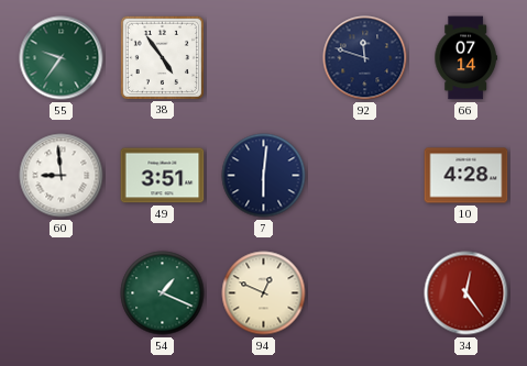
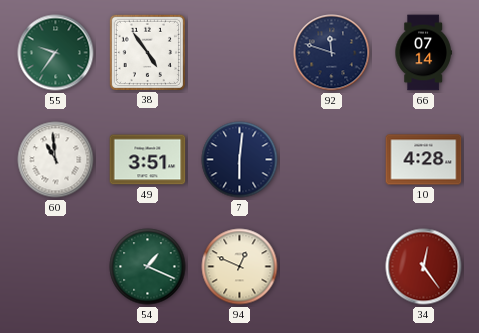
60: 8:59 -> 10:59 (56, 160)
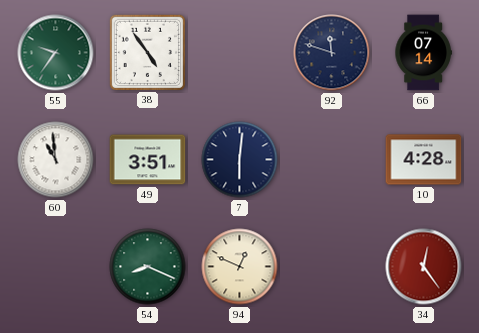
54: 1:19 -> 8:19 (148, 267)
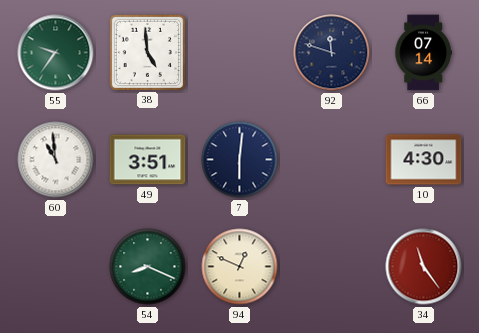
38: 4:54 -> 4:59 (147, 52)
10: 4:28 -> 4:30 (424, 160)
34: 12:24 -> 11:24 (424, 267)
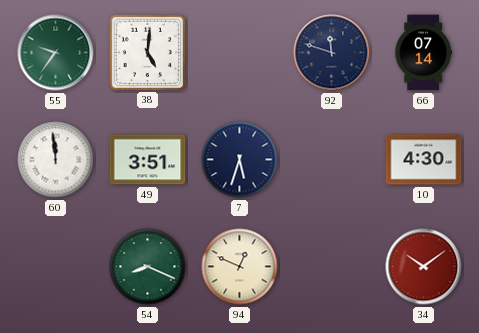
38: 4:59 -> 5:01 (147, 52)
60: 10:59 -> 11:59 (56, 160)
7: 6:01 -> 5:33 (240, 160)
34: 11:24 -> 10:09 (424, 267)
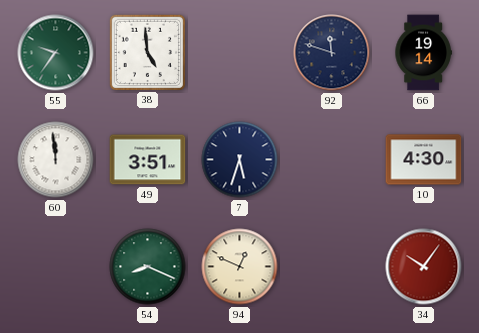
38: 5:01 -> 4:59 (147, 52)
66: 07:14 -> 19:14 (423, 53)
34: 10:09 -> 10:06 (424, 267)
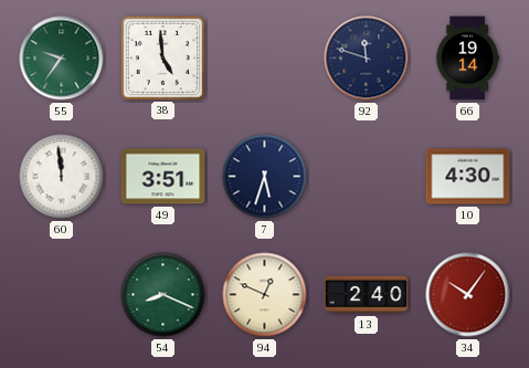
13: none -> 2:40 (367, 295)
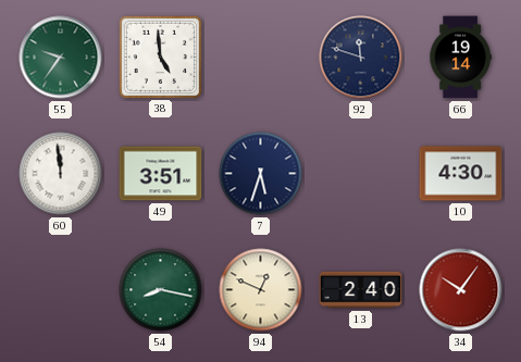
54: 8:19 -> 8:17 (161, 290)
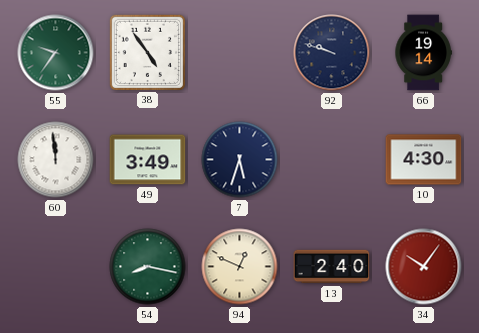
38: 4:59 -> 4:54 (147, 52)
92: 11:48 -> 9:48 (332, 53)
49: 3:51 -> 3:49 (148, 160)
